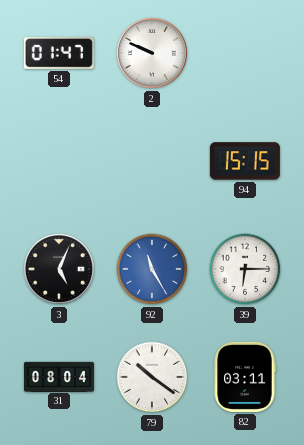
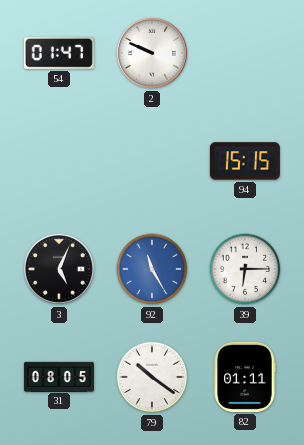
31: 08:04 -> 08:05 (59, 376)
82: 03:11 -> 01:11 (245, 377)
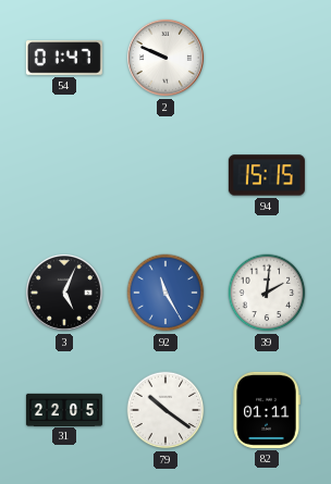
39: 6:15 -> 2:01 (267, 293)
31: 08:05 -> 22:05 (64, 409)
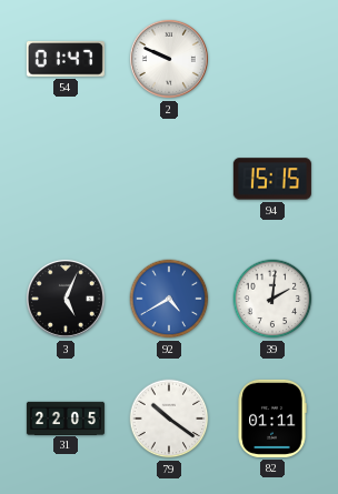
92: 11:25 -> 4:40 (169, 299)
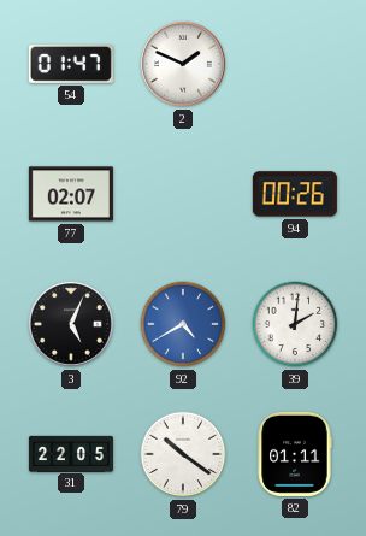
2: 9:49 -> 1:49 (183, 64)
77: none -> 02:07 (71, 194)
94: 15:15 -> 00:26 (295, 194)
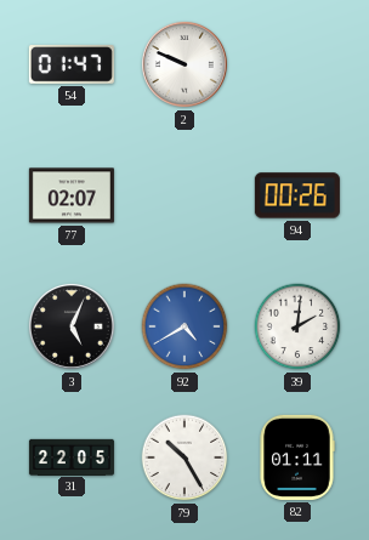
2: 1:49 -> 9:49 (184, 64)
79: 10:21 -> 10:25 (184, 457)
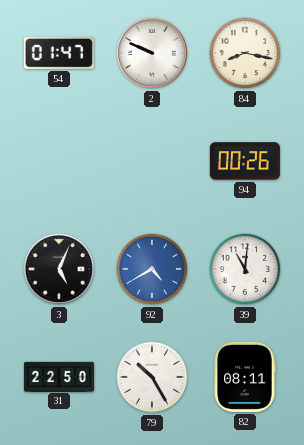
84: none -> 8:17 (245, 53)
77: 02:07 -> none (72, 195)
39: 2:01 -> 11:01 (245, 269)
31: 22:05 -> 22:50 (59, 376)
82: 01:11 -> 08:11 (245, 377)
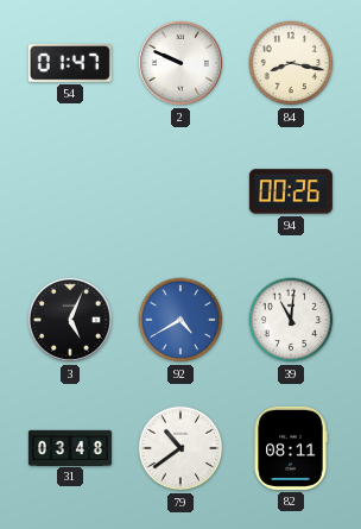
31: 22:50 -> 03:48 (70, 447)
79: 10:25 -> 10:39 (180, 448)
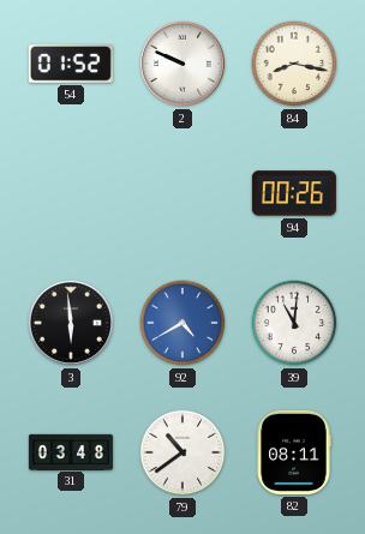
54: 01:47 -> 01:52 (71, 64)
3: 5:04 -> 5:59 (71, 323)
